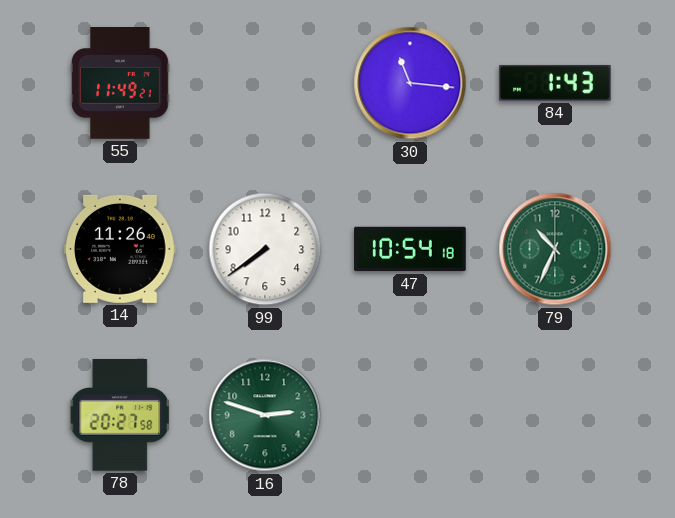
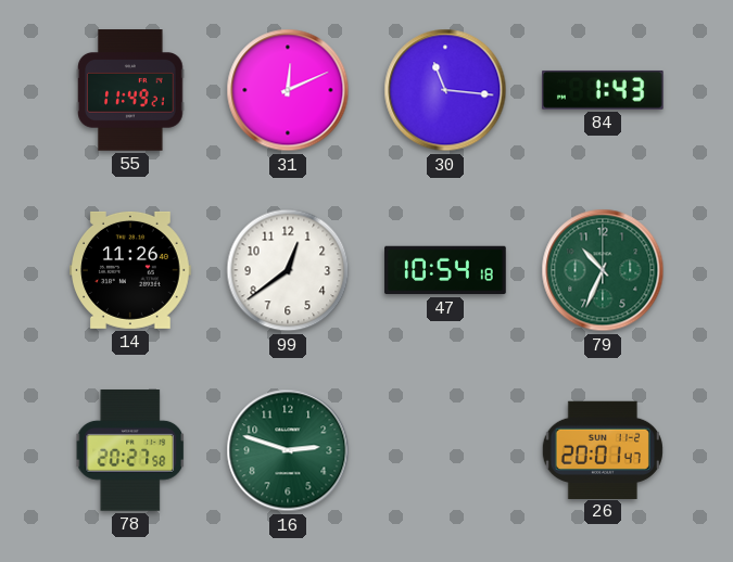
31: none -> 12:11 (288, 90)
99: 7:39 -> 12:39 (288, 270)
26: none -> 20:01 (603, 449)
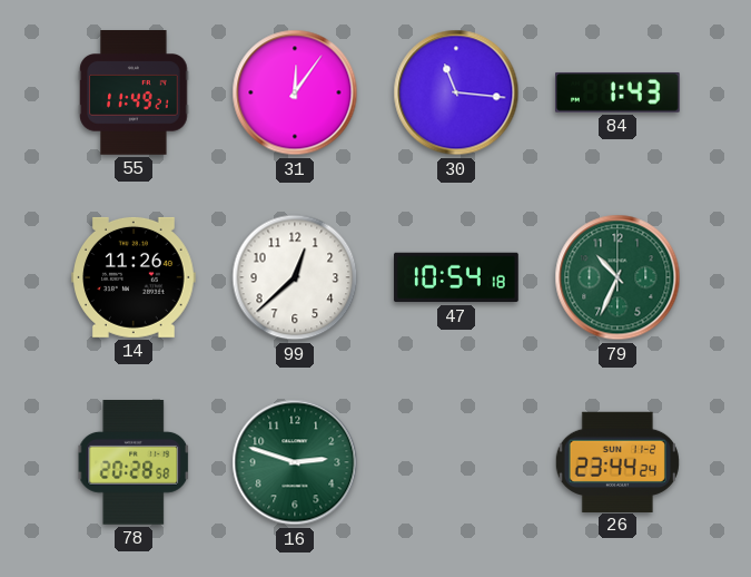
31: 12:11 -> 12:06 (295, 92)
99: 12:39 -> 12:38 (295, 277)
78: 20:27 -> 20:28 (134, 463)
26: 20:01 -> 23:44 (617, 461)
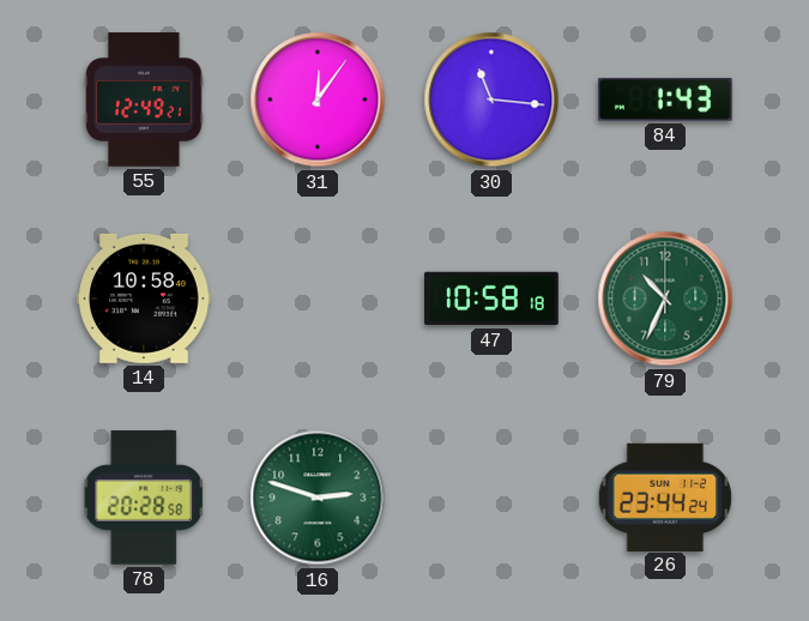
55: 11:49 -> 12:49 (144, 100)
14: 11:26 -> 10:58 (144, 299)
99: 12:38 -> none (295, 277)
47: 10:54 -> 10:58 (491, 299)
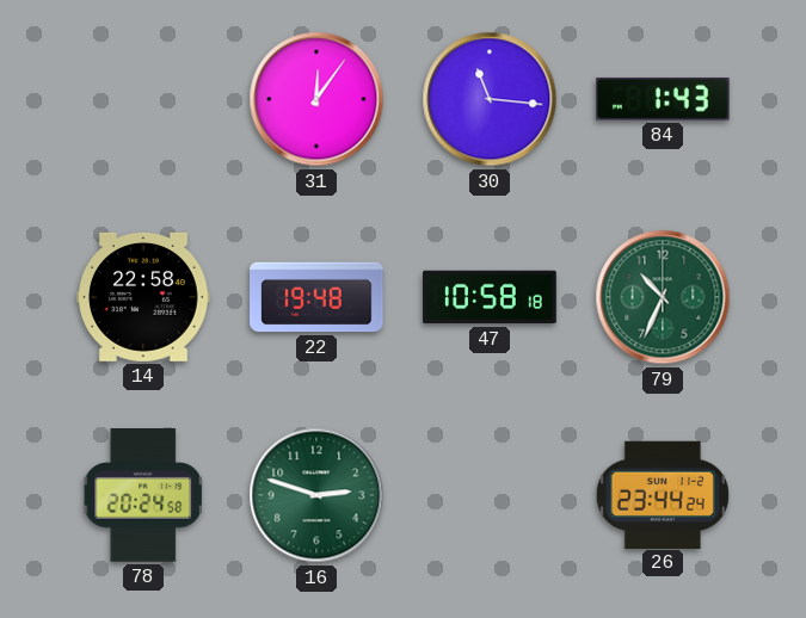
55: 12:49 -> none (144, 100)
14: 10:58 -> 22:58 (143, 297)
22: none -> 19:48 (316, 297)
78: 20:28 -> 20:24 (143, 496)
